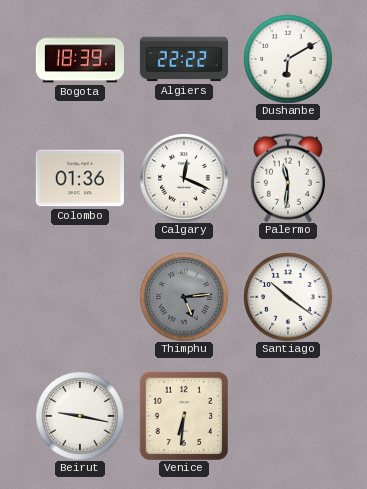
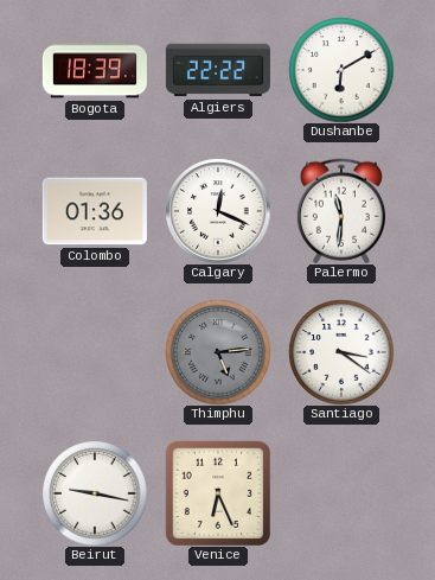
Santiago: 10:21 -> 3:21 (341, 352)
Venice: 6:31 -> 6:26 (218, 493)
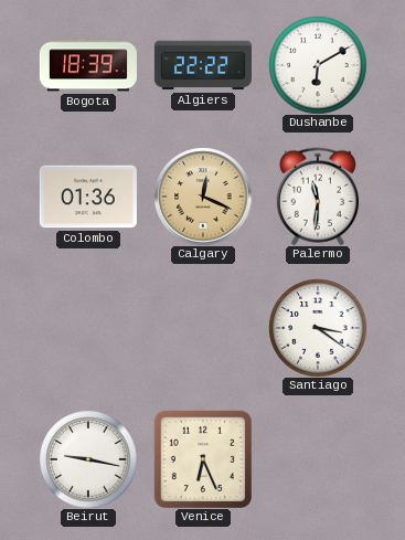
Calgary dial: white -> champagne (203, 197)
Thimphu: 5:14 -> none (218, 352)
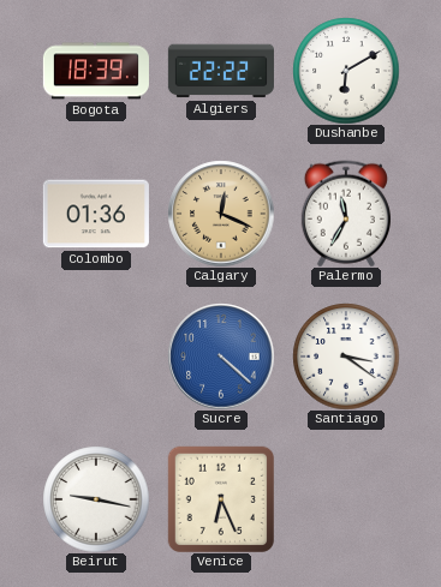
Palermo: 11:31 -> 11:35 (346, 214)
Sucre: none -> 4:22 (221, 357)
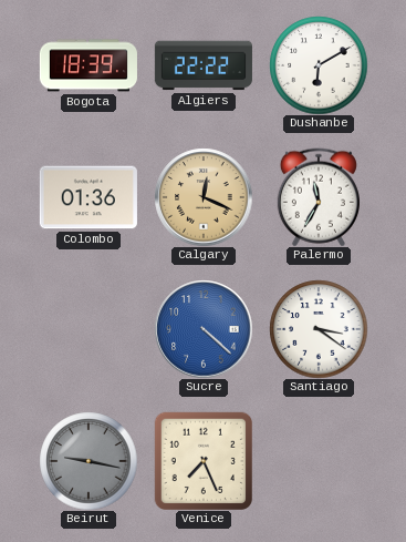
Beirut dial: white -> grey (89, 461)
Venice: 6:26 -> 7:26 (204, 461)
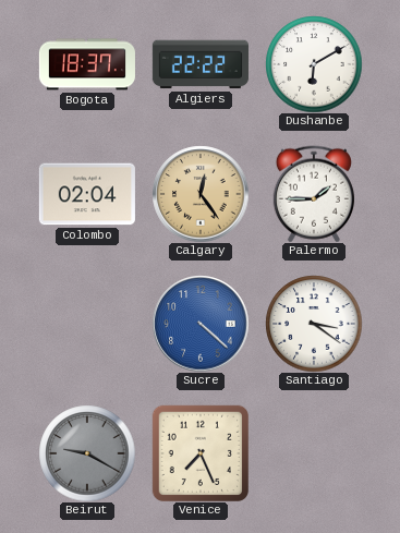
Bogota: 18:39 -> 18:37 (87, 64)
Colombo: 01:36 -> 02:04 (87, 194)
Calgary: 12:19 -> 12:24 (201, 194)
Palermo: 11:35 -> 1:45 (314, 194)
Beirut: 9:17 -> 9:20 (87, 453)
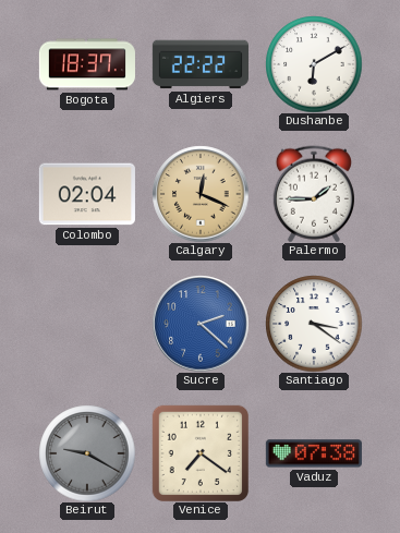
Calgary: 12:24 -> 12:19 (201, 194)
Sucre: 4:22 -> 2:22 (201, 324)
Venice: 7:26 -> 7:21 (201, 453)
Vaduz: none -> 07:38 (314, 453)
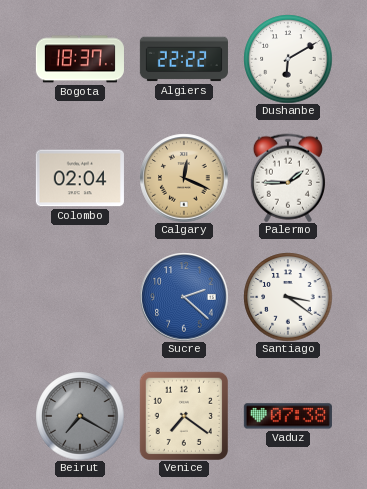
Beirut: 9:20 -> 7:20 (80, 416)
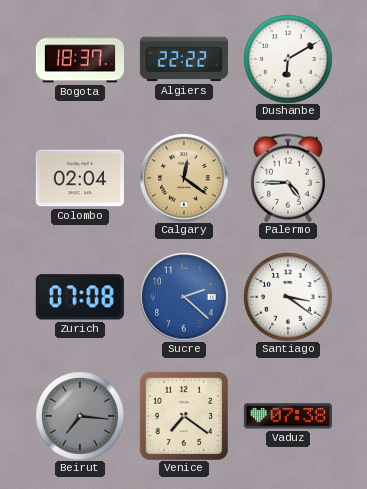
Calgary: 12:19 -> 12:21 (184, 178)
Palermo: 1:45 -> 4:45 (288, 178)
Zurich: none -> 07:08 (80, 297)
Beirut: 7:20 -> 7:16 (80, 416)
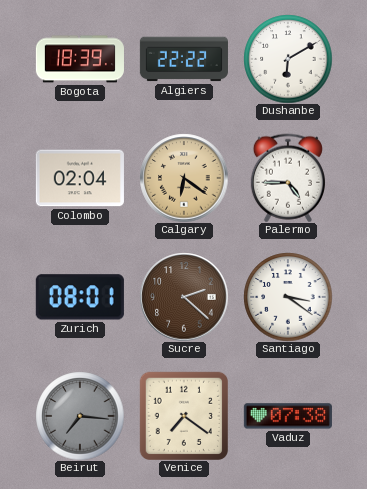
Bogota: 18:37 -> 18:39 (80, 59)
Calgary: 12:21 -> 6:21 (184, 178)
Zurich: 07:08 -> 08:01 (80, 297)
Sucre dial: blue -> brown (184, 297)
